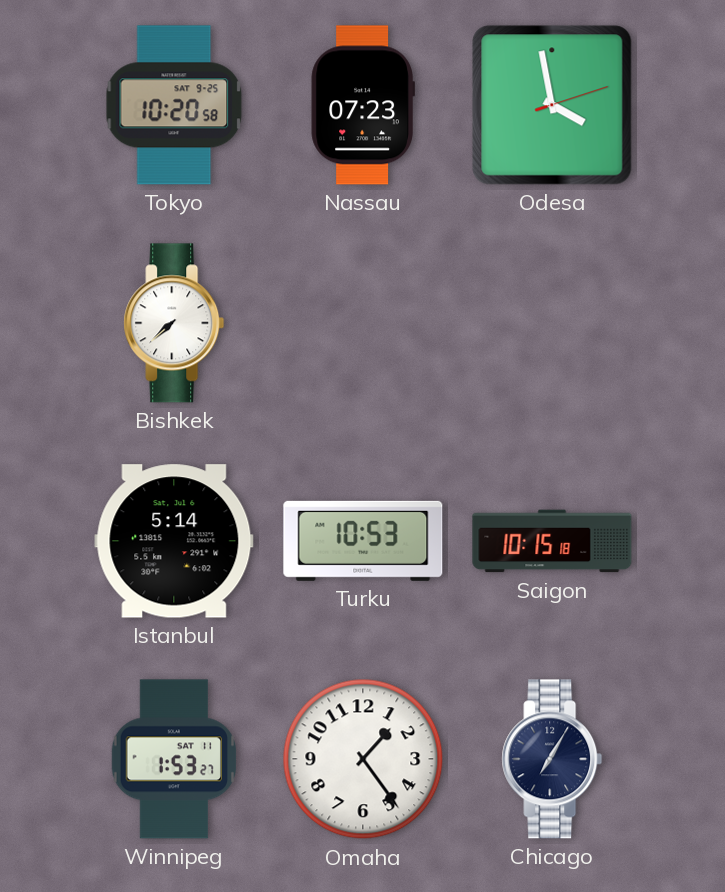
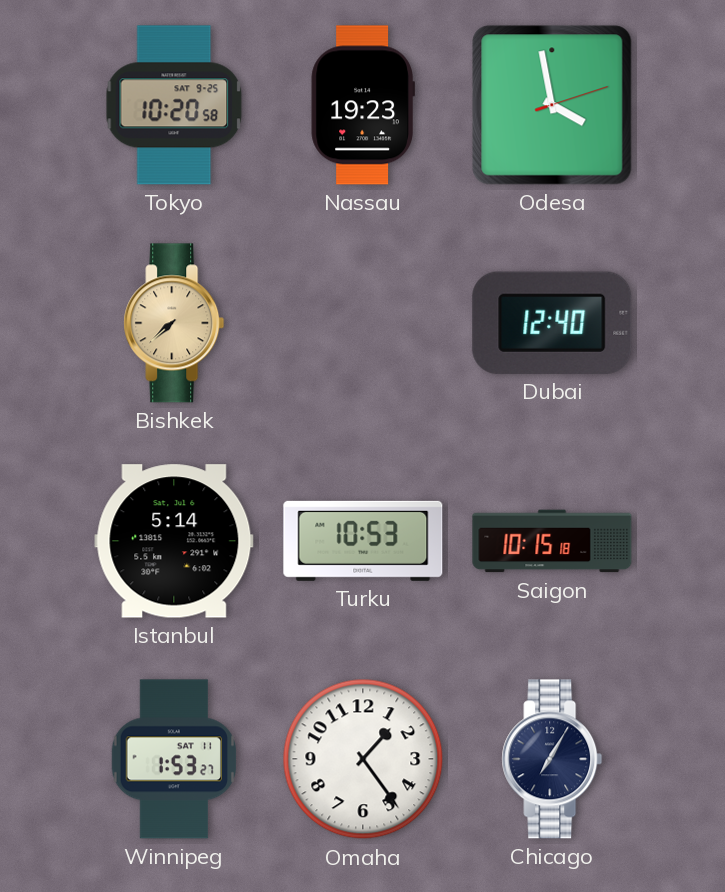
Nassau: 07:23 -> 19:23 (363, 105)
Bishkek dial: white -> champagne (174, 323)
Dubai: none -> 12:40 (552, 323)
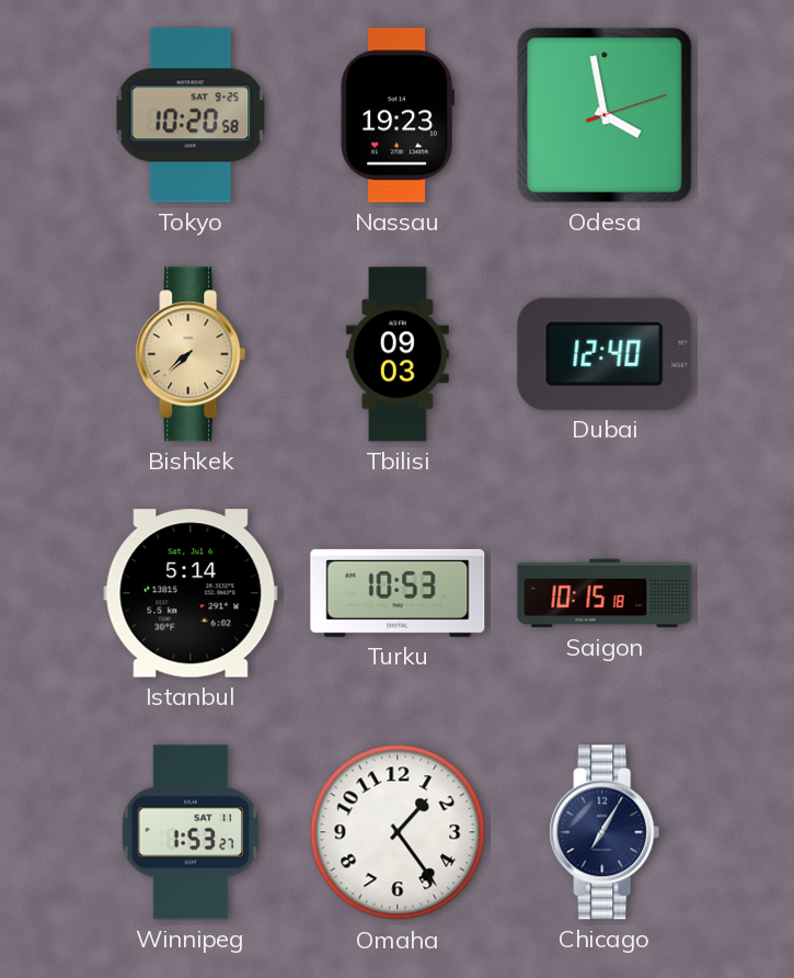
Tbilisi: none -> 09:03 (398, 354)
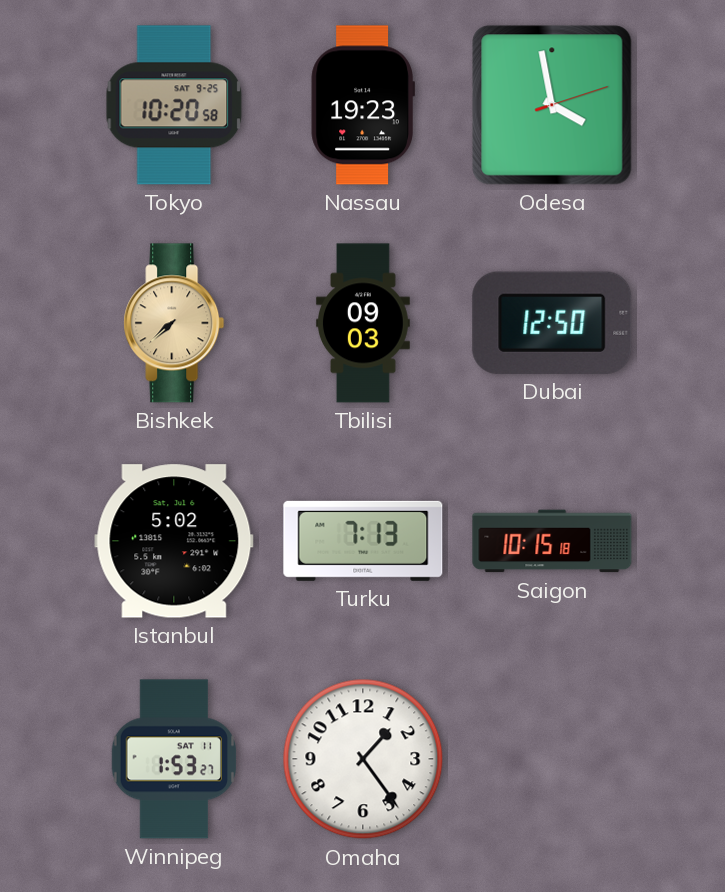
Dubai: 12:40 -> 12:50 (552, 323)
Istanbul: 5:14 -> 5:02 (174, 541)
Turku: 10:53 -> 7:13 (363, 541)
Chicago: 7:05 -> none (605, 832)
